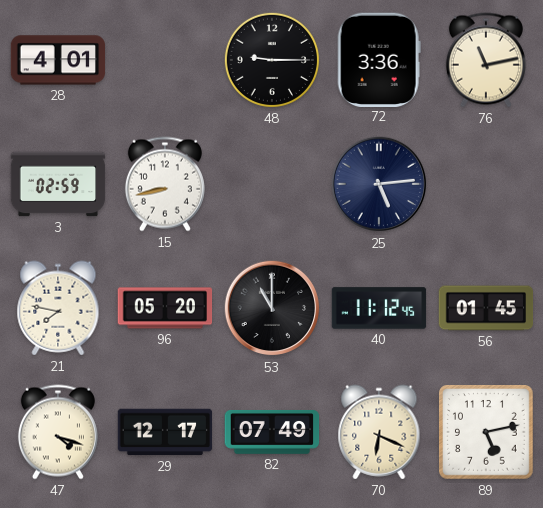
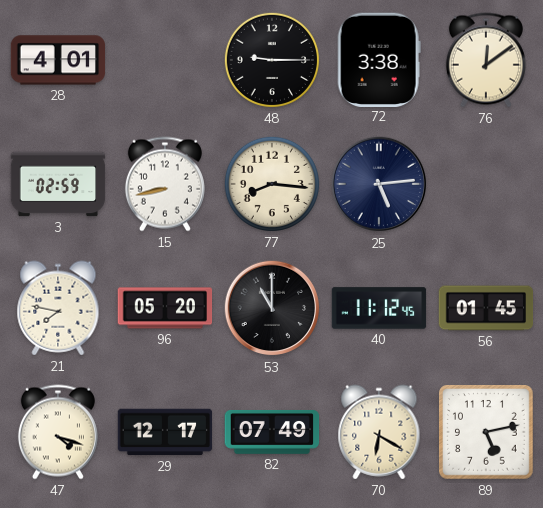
72: 3:36 -> 3:38 (379, 59)
76: 11:13 -> 12:09 (486, 60)
77: none -> 8:16 (272, 184)
70: 6:19 -> 6:20 (379, 432)
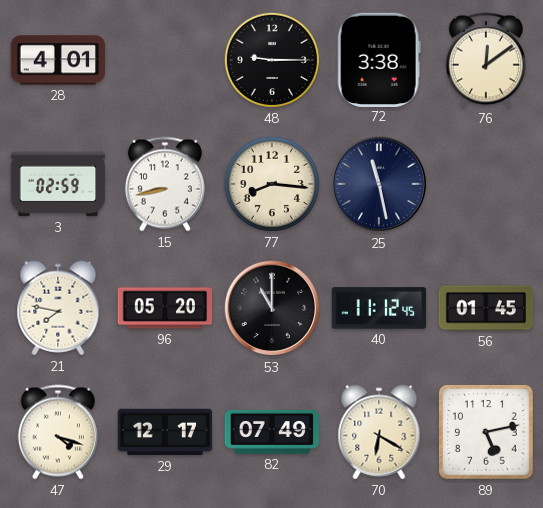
25: 5:14 -> 11:28 (379, 184)
